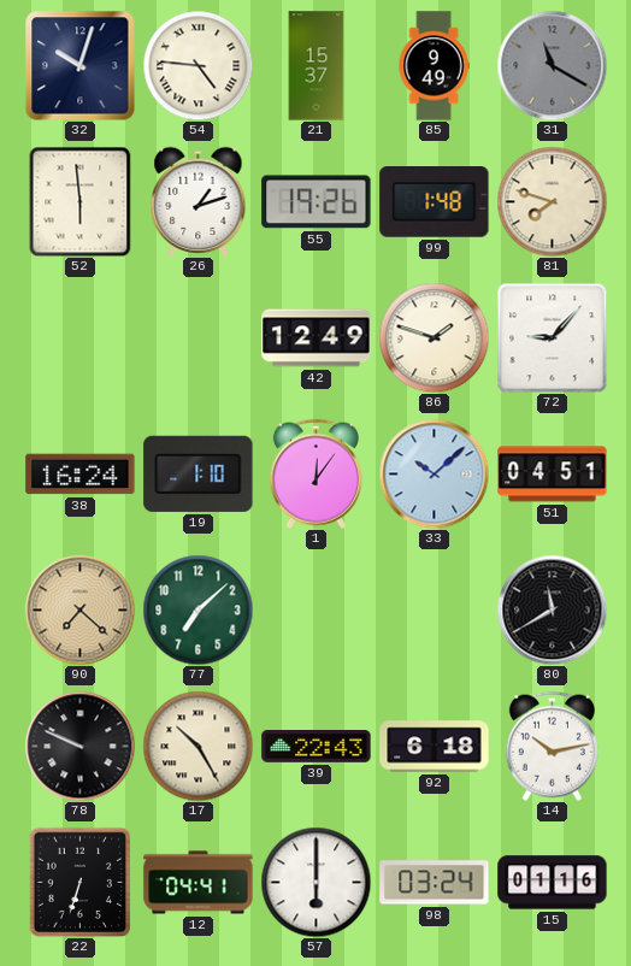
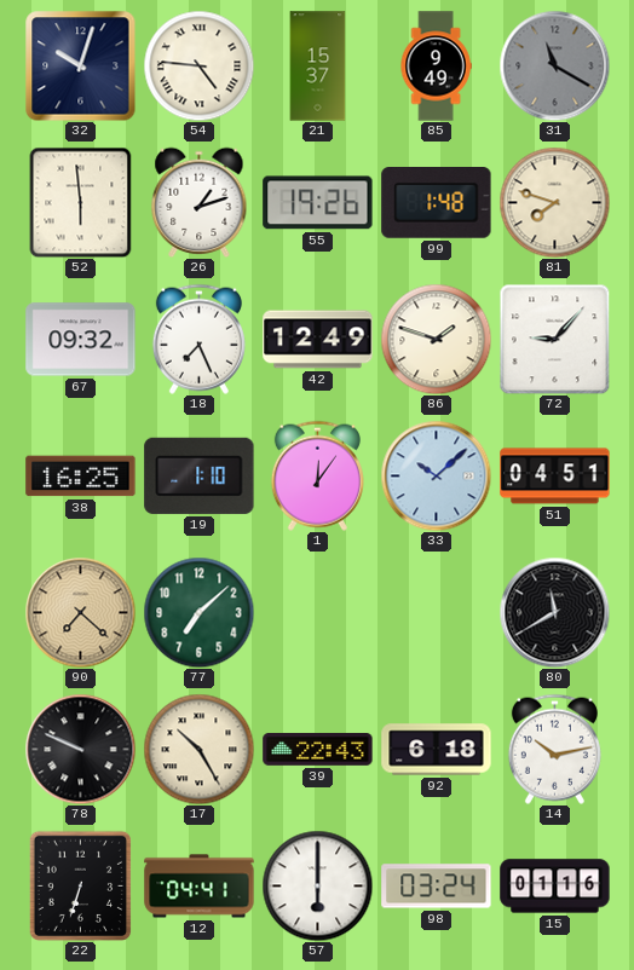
67: none -> 09:32 (81, 340)
18: none -> 7:26 (198, 339)
38: 16:24 -> 16:25 (81, 477)
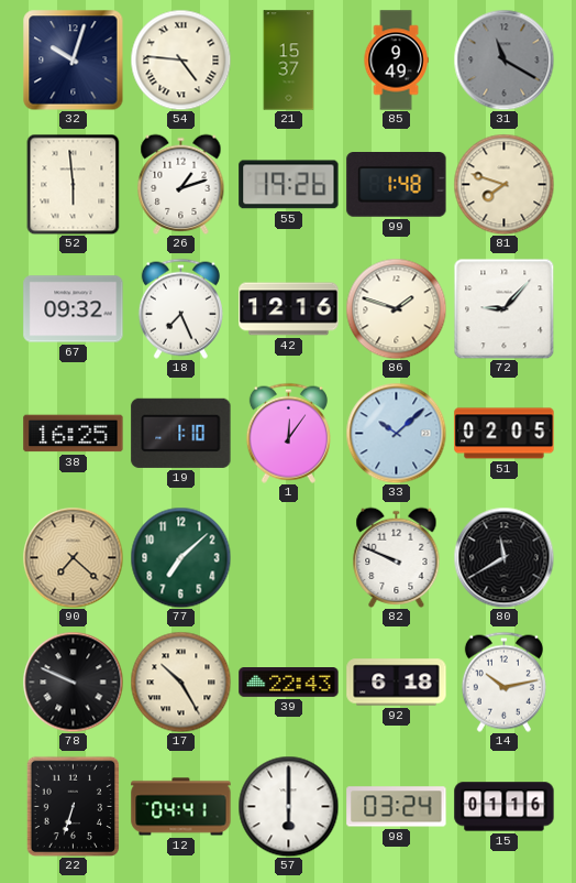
42: 12:49 -> 12:16 (289, 309)
51: 04:51 -> 02:05 (505, 434)
82: none -> 9:49 (397, 557)
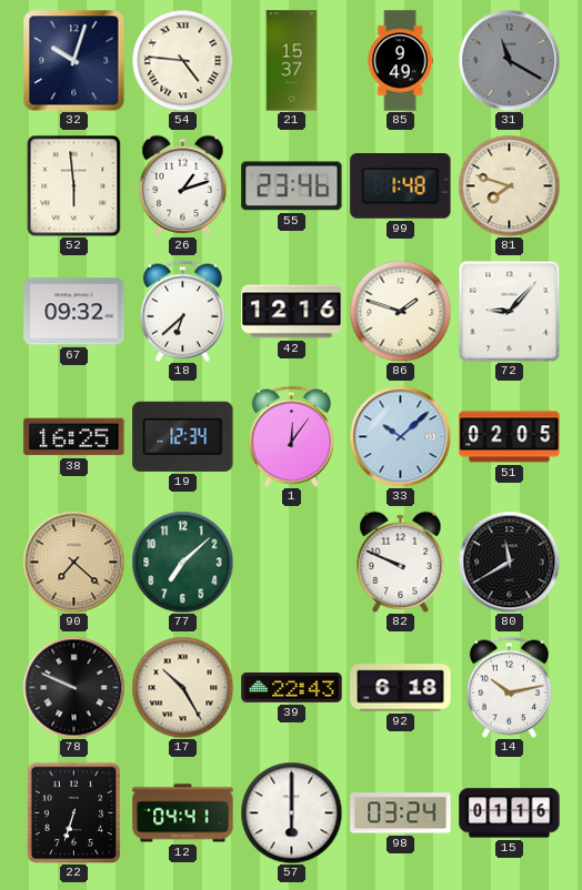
55: 19:26 -> 23:46 (292, 186)
18: 7:26 -> 6:38 (182, 311)
19: 1:10 -> 12:34 (183, 436)
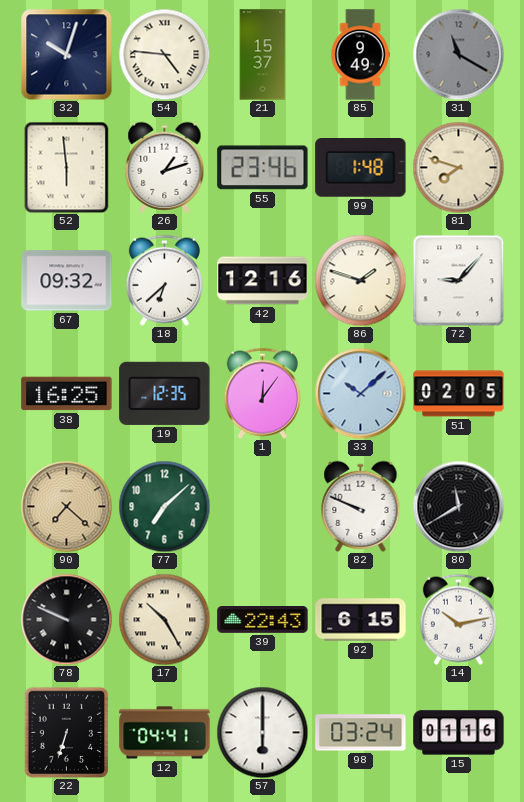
19: 12:34 -> 12:35 (165, 393)
92: 6:18 -> 6:15 (361, 620)
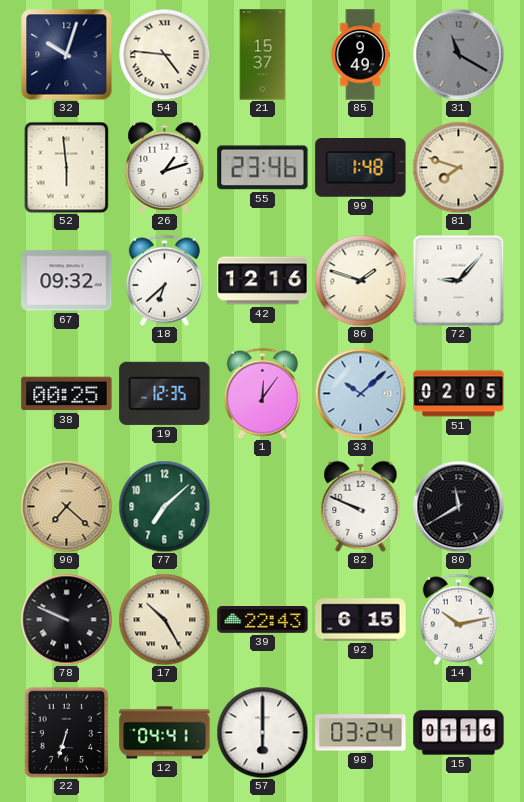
38: 16:25 -> 00:25 (67, 394)
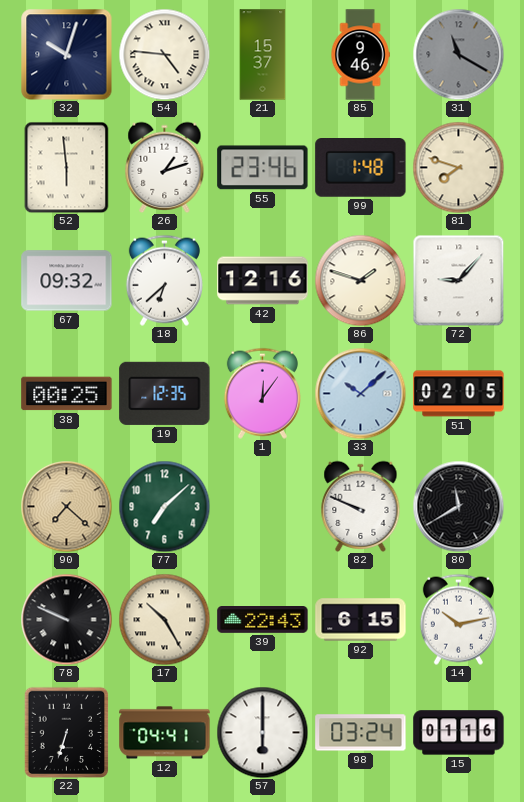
85: 9:49 -> 9:46 (360, 55)
